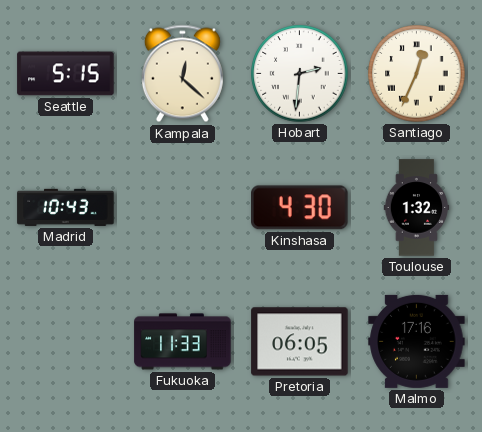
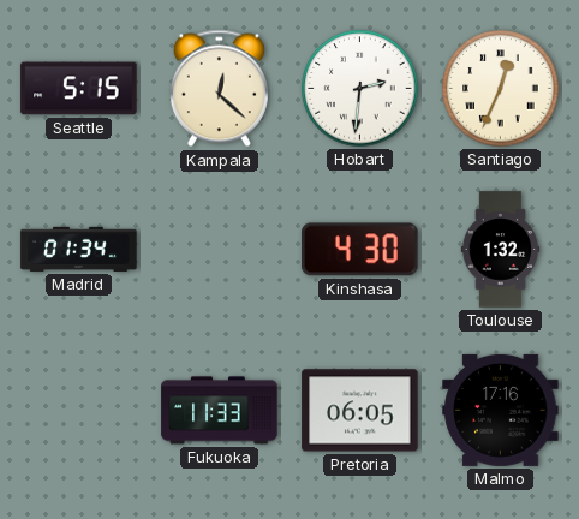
Madrid: 10:43 -> 01:34 (79, 249)
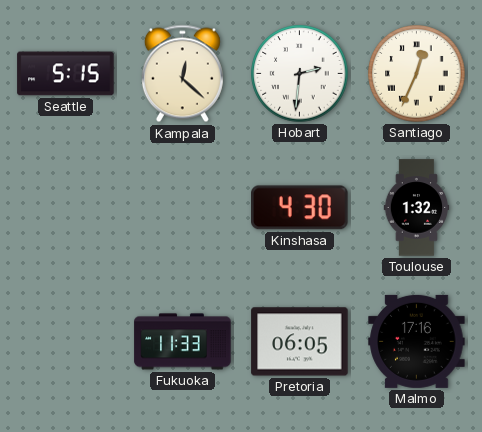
Madrid: 01:34 -> none (79, 249)
